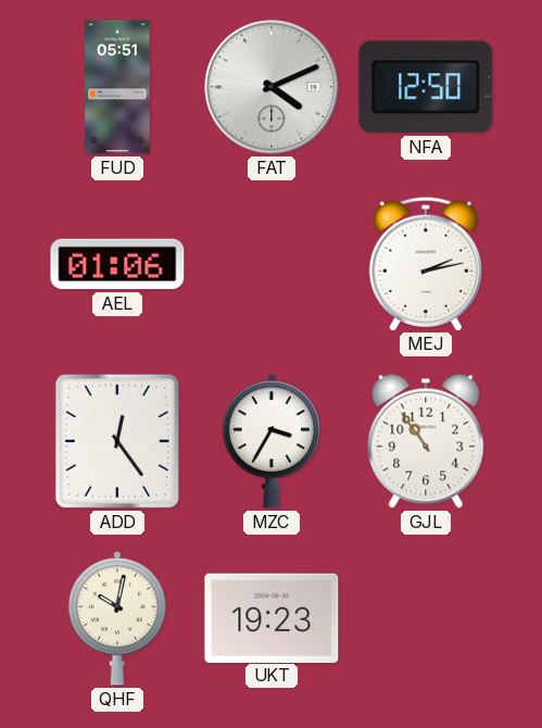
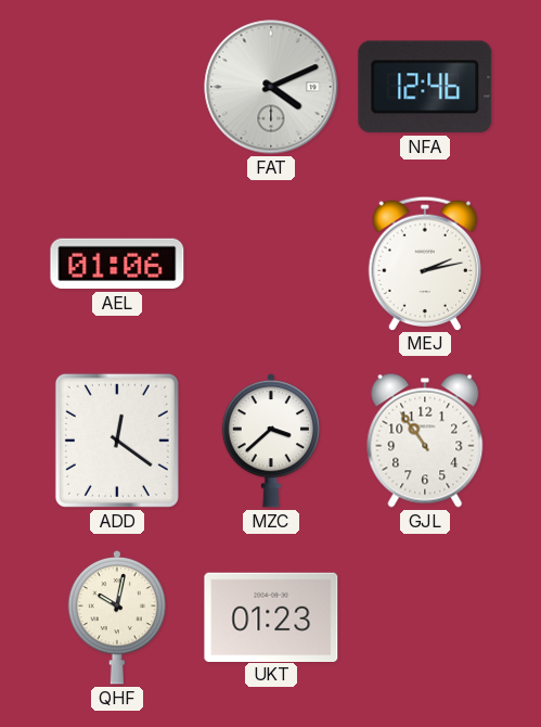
FUD: 05:51 -> none (117, 87)
NFA: 12:50 -> 12:46 (425, 87)
ADD: 12:24 -> 12:21 (117, 441)
MZC: 3:35 -> 3:38 (270, 442)
UKT: 19:23 -> 01:23 (271, 616)
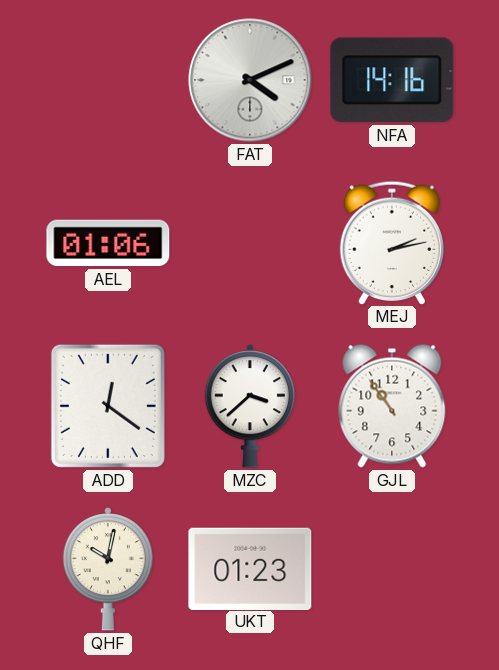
NFA: 12:46 -> 14:16 (392, 80)
